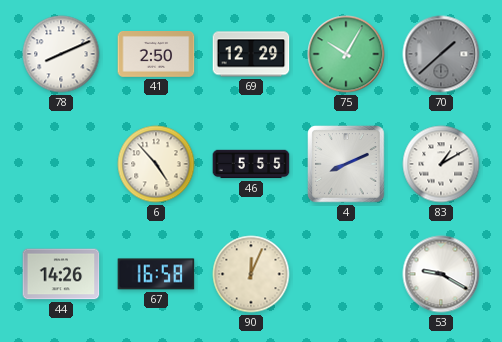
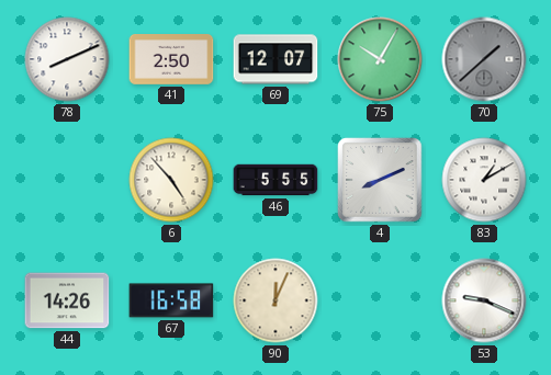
69: 12:29 -> 12:07 (275, 59)
53: 9:20 -> 9:19 (484, 300)
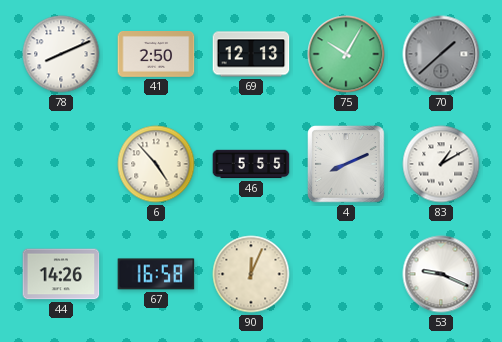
69: 12:07 -> 12:13 (251, 54)
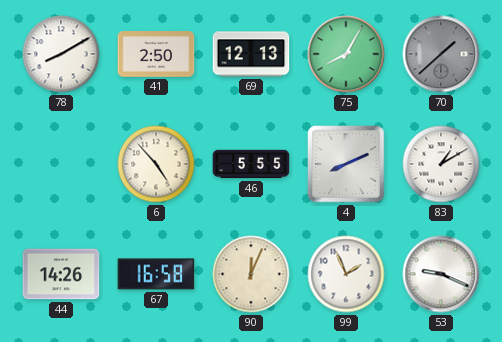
78: 8:11 -> 8:10 (61, 54)
75: 10:05 -> 8:05 (346, 54)
99: none -> 1:56 (346, 274)
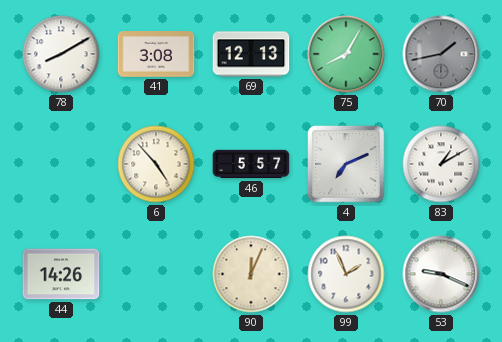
41: 2:50 -> 3:08 (156, 55)
70: 1:38 -> 1:43 (441, 54)
46: 5:55 -> 5:57 (251, 164)
4: 8:11 -> 7:11 (346, 164)
67: 16:58 -> none (156, 274)
